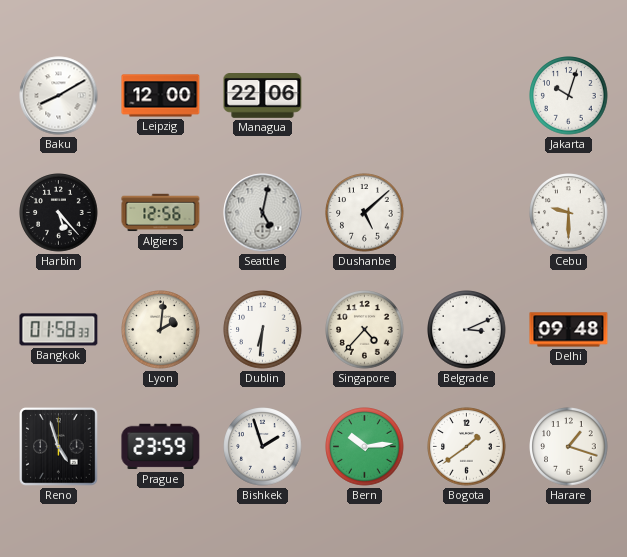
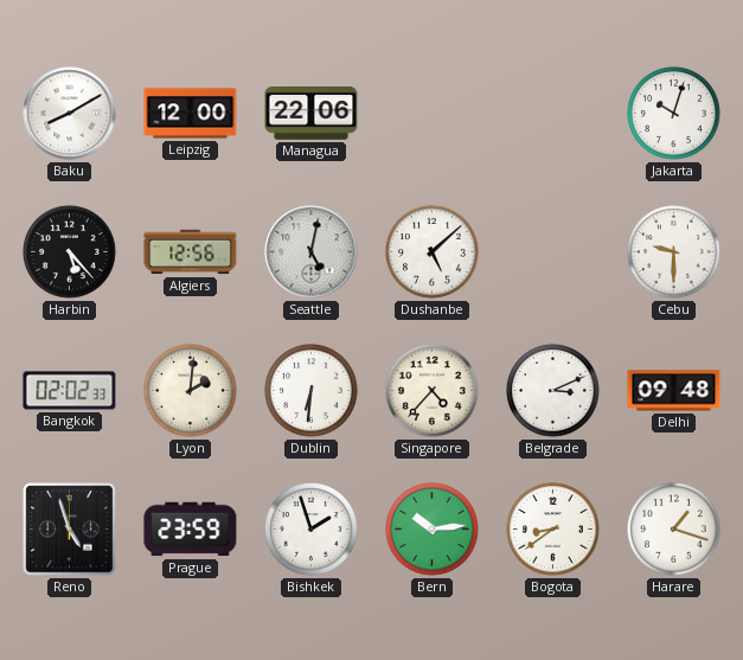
Bangkok: 01:58 -> 02:02 (70, 391)
Bogota: 1:39 -> 8:39 (553, 530)
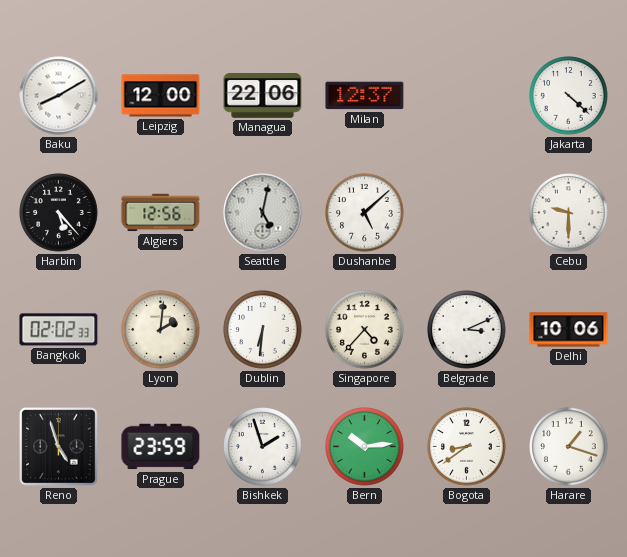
Milan: none -> 12:37 (365, 96)
Jakarta: 10:03 -> 4:22 (569, 96)
Delhi: 09:48 -> 10:06 (569, 330)
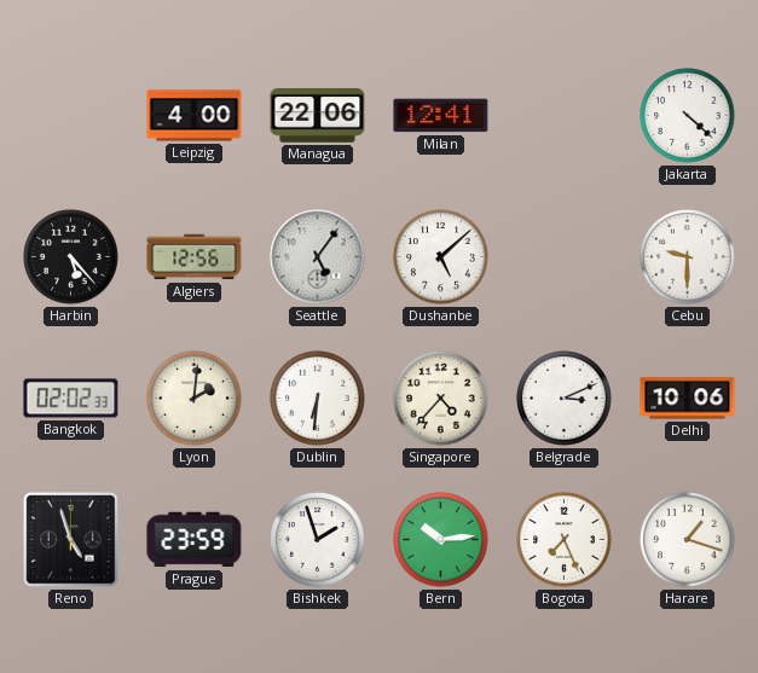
Baku: 8:10 -> none (59, 96)
Leipzig: 12:00 -> 4:00 (195, 116)
Milan: 12:37 -> 12:41 (441, 116)
Seattle: 5:02 -> 5:06 (318, 257)
Bogota: 8:39 -> 7:26 (565, 540)
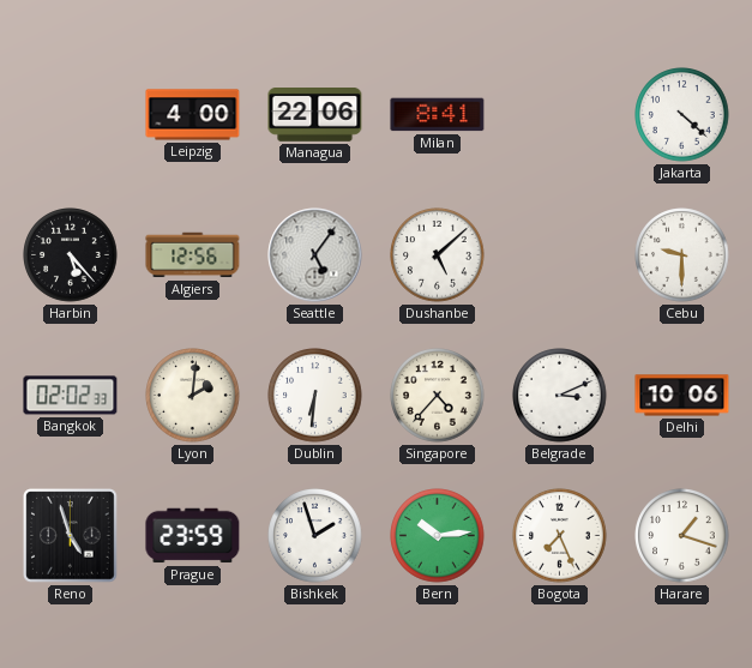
Milan: 12:41 -> 8:41 (438, 115)
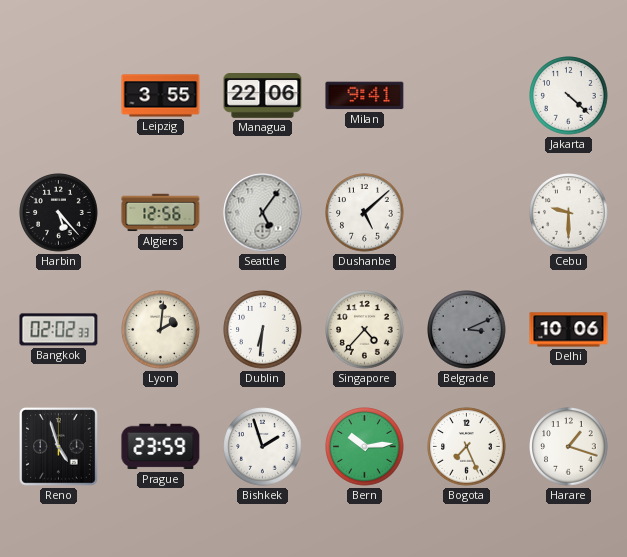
Leipzig: 4:00 -> 3:55 (161, 96)
Milan: 8:41 -> 9:41 (365, 96)
Belgrade dial: white -> grey (467, 330)
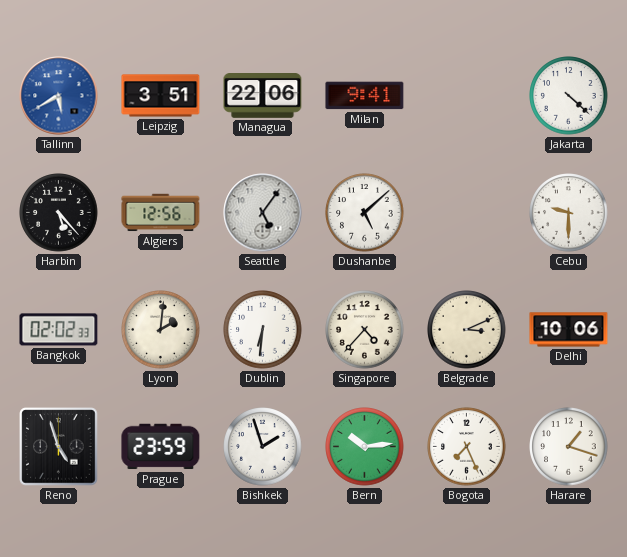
Tallinn: none -> 5:40 (59, 96)
Leipzig: 3:55 -> 3:51 (161, 96)
Belgrade dial: grey -> cream (467, 330)
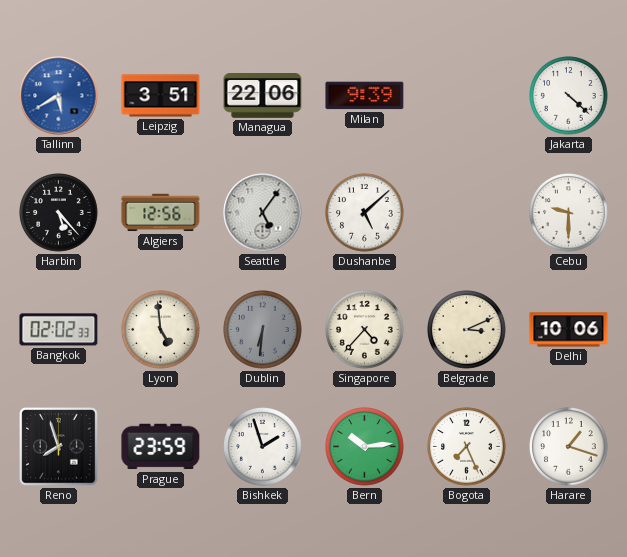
Milan: 9:41 -> 9:39 (365, 96)
Lyon: 2:01 -> 4:59 (161, 330)
Dublin dial: white -> grey (263, 330)
Reno: 4:57 -> 7:57 (59, 447)
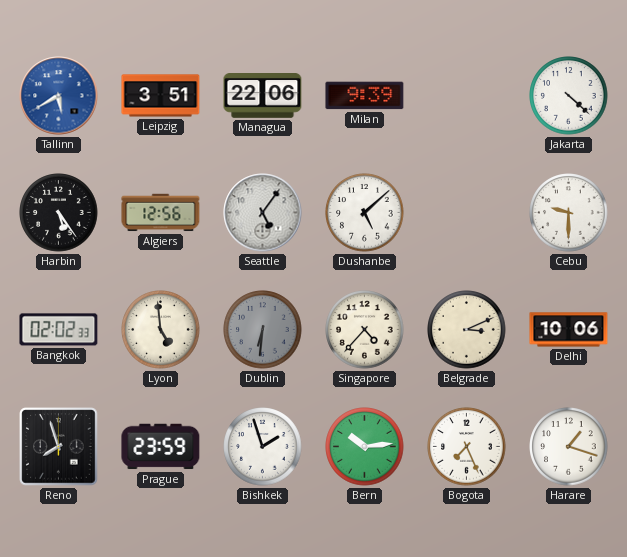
Harbin: 5:23 -> 5:24 (59, 213)
